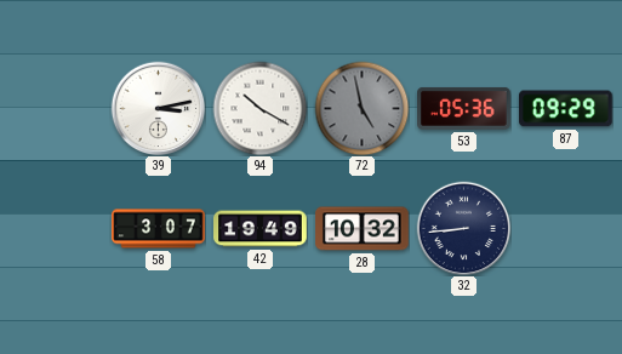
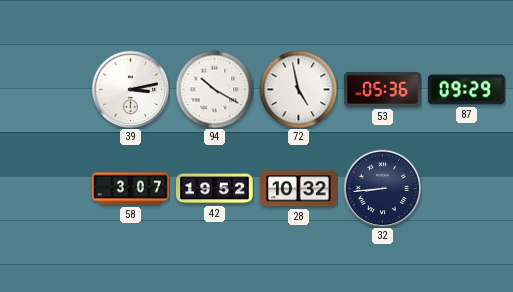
72 dial: grey -> white (298, 89)
42: 19:49 -> 19:52 (215, 189)
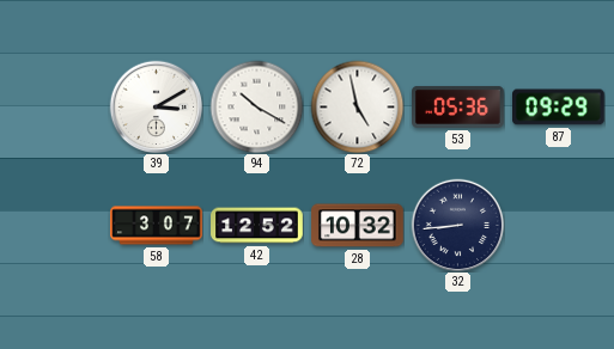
39: 3:13 -> 3:10 (156, 106)
42: 19:52 -> 12:52 (257, 226)
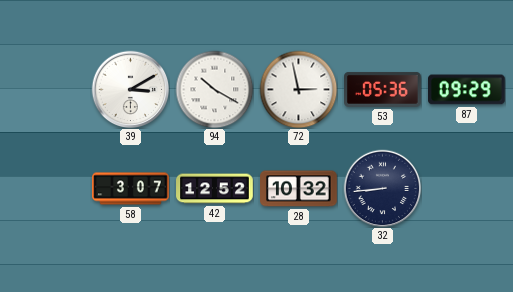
72: 4:58 -> 2:58 (298, 89)
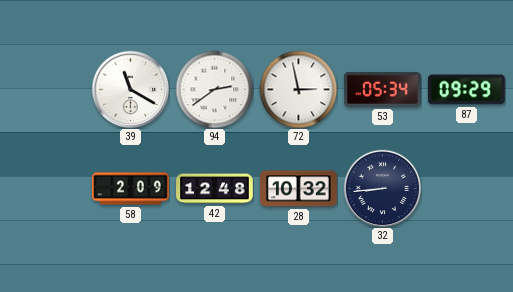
39: 3:10 -> 11:20 (130, 89)
94: 10:20 -> 2:39 (214, 89)
53: 05:36 -> 05:34 (383, 89)
58: 3:07 -> 2:09 (131, 189)
42: 12:52 -> 12:48 (215, 189)
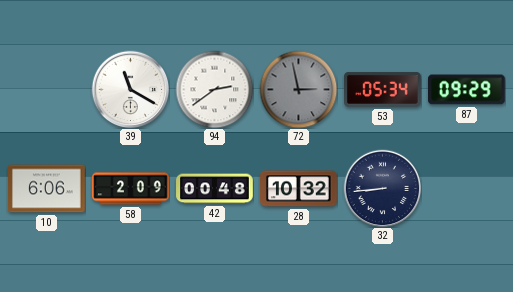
72 dial: white -> grey (298, 89)
10: none -> 6:06 (47, 189)
42: 12:48 -> 00:48 (215, 189)
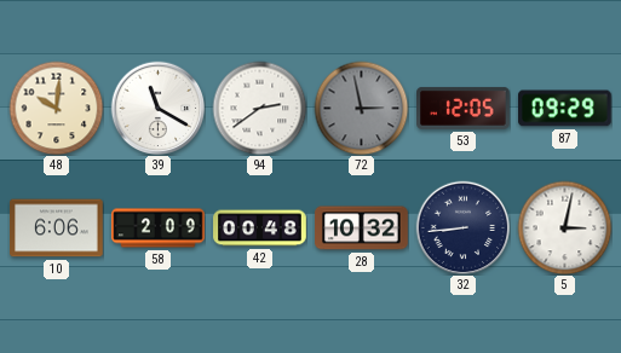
48: none -> 10:01 (56, 108)
53: 05:34 -> 12:05 (464, 108)
5: none -> 3:02 (564, 227)
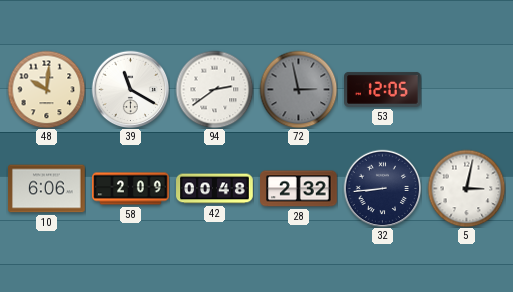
87: 09:29 -> none (565, 109)
28: 10:32 -> 2:32 (299, 189)
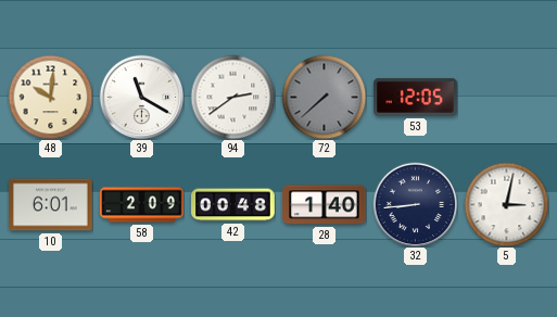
72: 2:58 -> 7:38 (324, 97)
10: 6:06 -> 6:01 (51, 205)
28: 2:32 -> 1:40 (325, 205)
